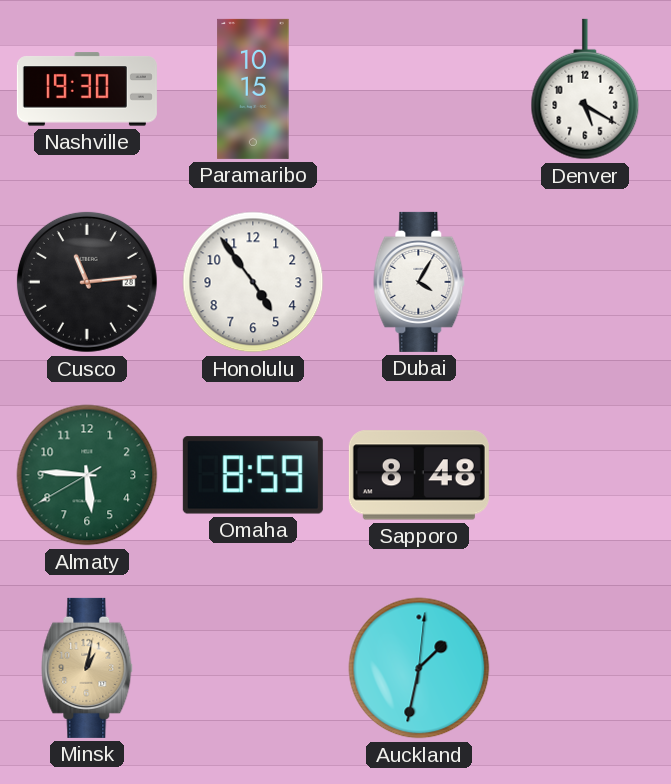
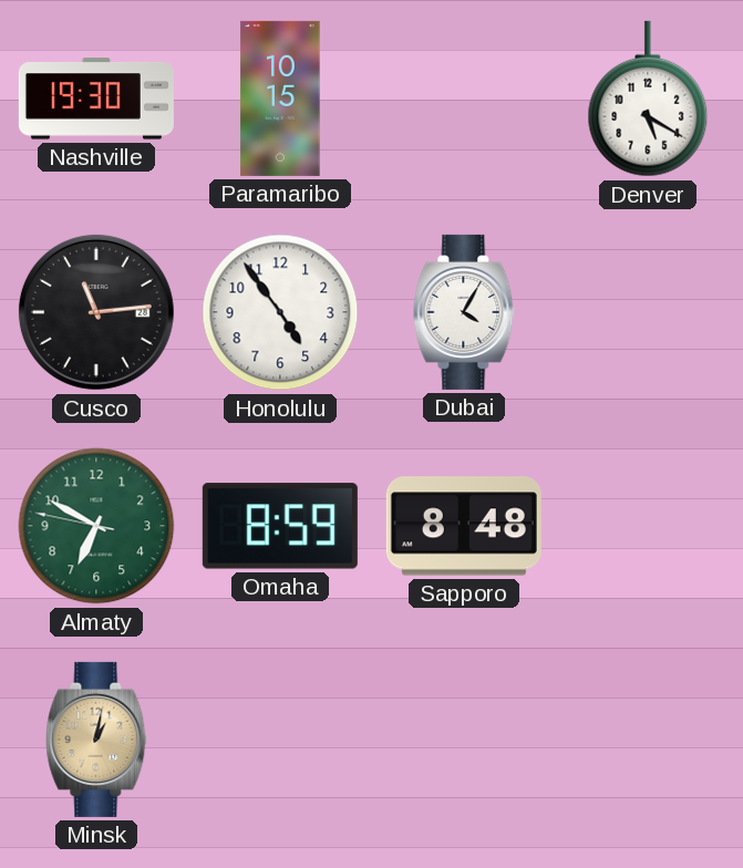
Almaty: 5:45 -> 6:49 (96, 526)
Auckland: 1:32 -> none (419, 668)
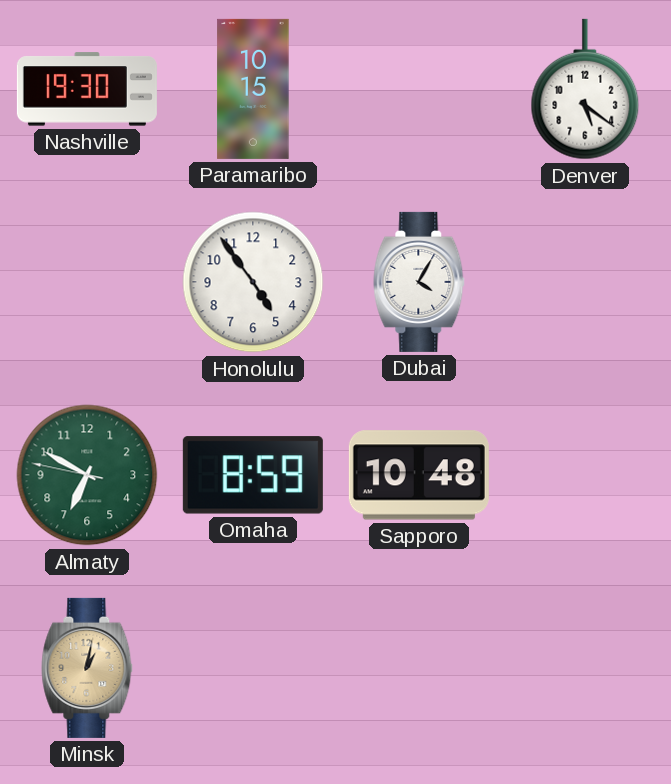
Denver: 5:20 -> 5:21 (585, 89)
Cusco: 11:14 -> none (96, 312)
Sapporo: 8:48 -> 10:48 (419, 475)
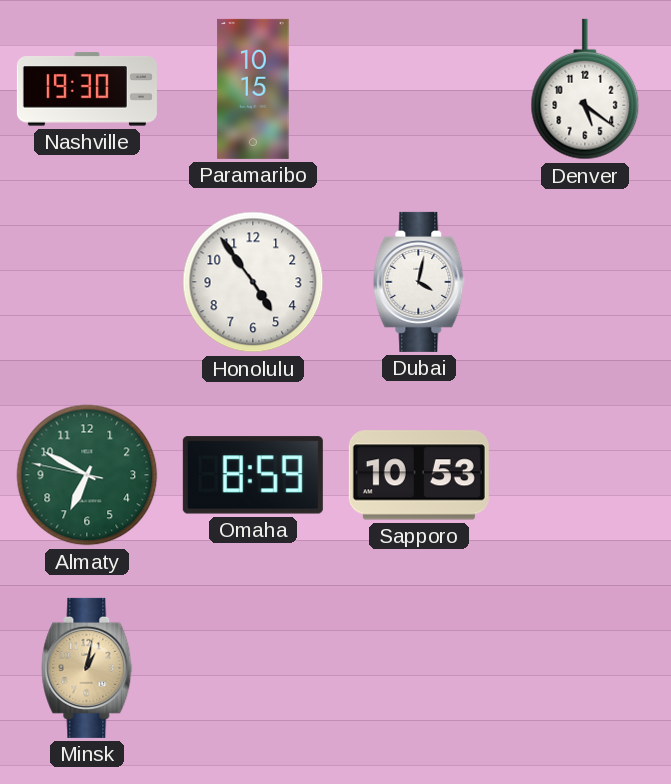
Dubai: 4:05 -> 4:02 (419, 282)
Sapporo: 10:48 -> 10:53 (419, 475)
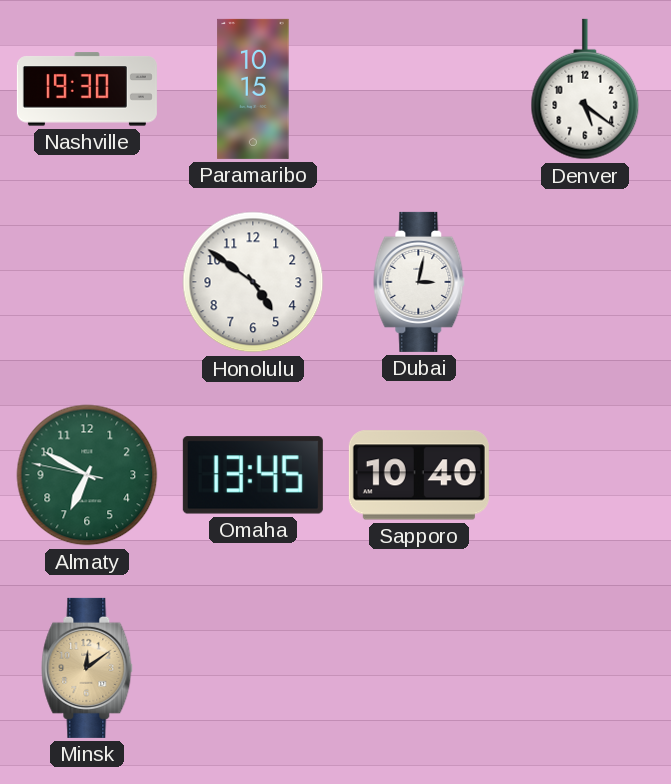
Honolulu: 4:54 -> 4:51 (253, 282)
Dubai: 4:02 -> 3:02 (419, 282)
Omaha: 8:59 -> 13:45 (253, 475)
Sapporo: 10:53 -> 10:40 (419, 475)
Minsk: 1:02 -> 12:09 (87, 668)
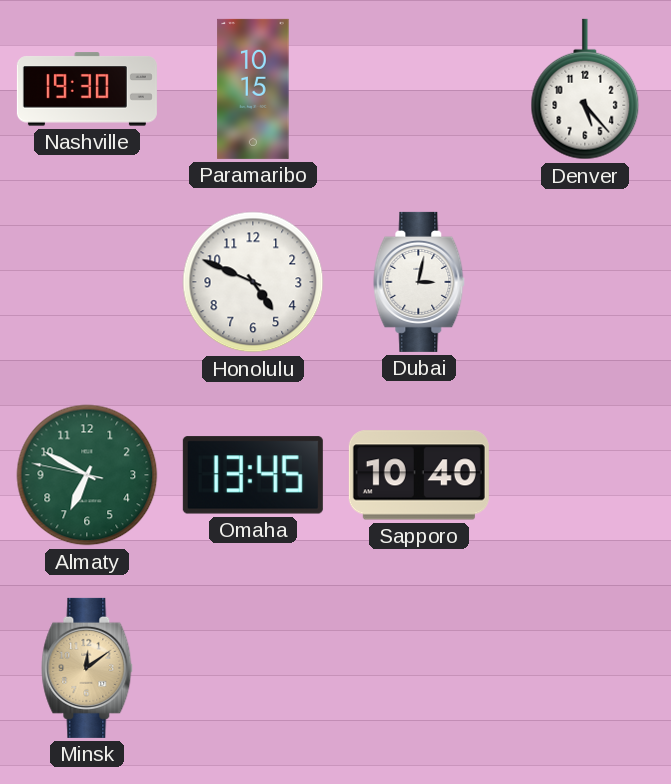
Denver: 5:21 -> 5:23 (585, 89)
Honolulu: 4:51 -> 4:49 (253, 282)
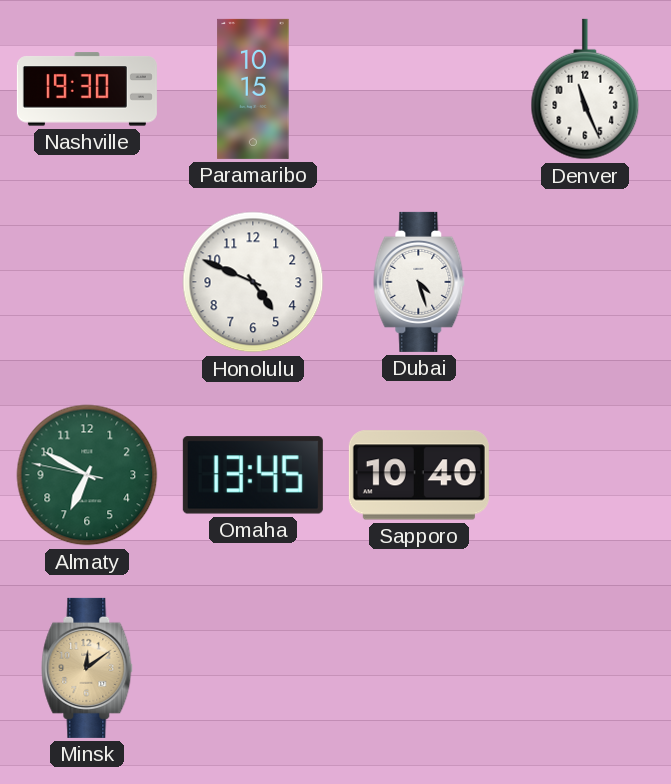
Denver: 5:23 -> 11:26 (585, 89)
Dubai: 3:02 -> 4:27 (419, 282)
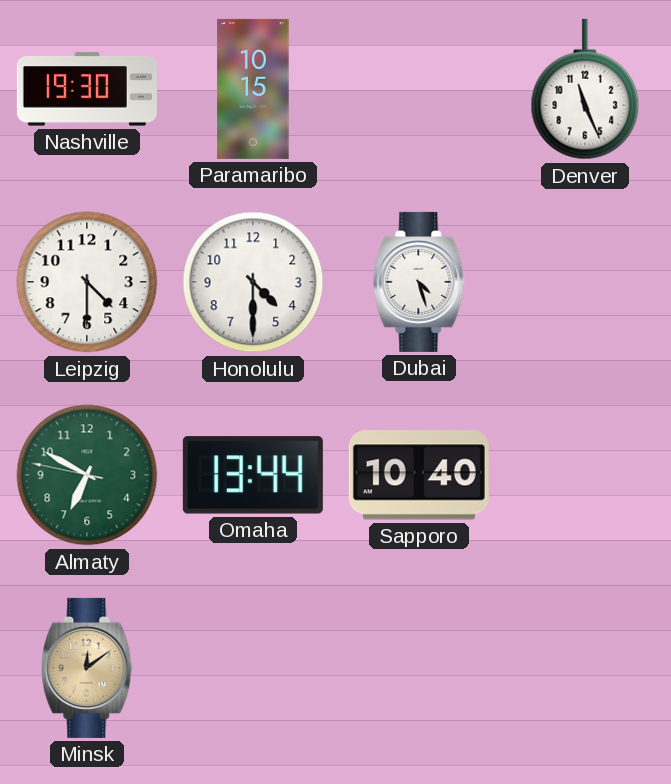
Leipzig: none -> 4:30 (87, 282)
Honolulu: 4:49 -> 4:30 (253, 282)
Omaha: 13:45 -> 13:44 (253, 475)
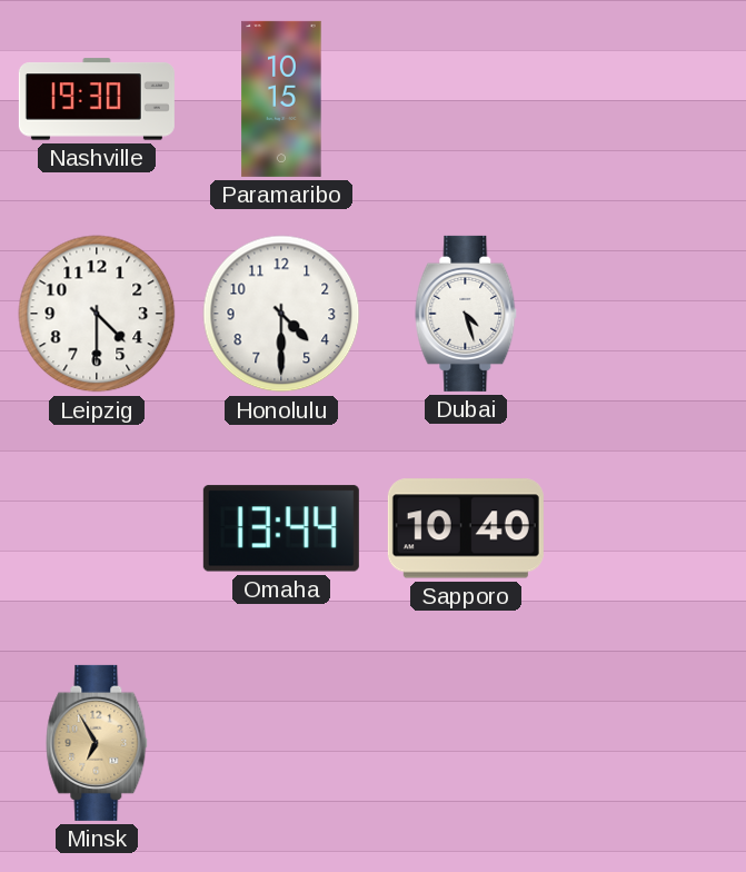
Denver: 11:26 -> none (585, 89)
Almaty: 6:49 -> none (87, 475)
Minsk: 12:09 -> 6:55 (97, 743)
